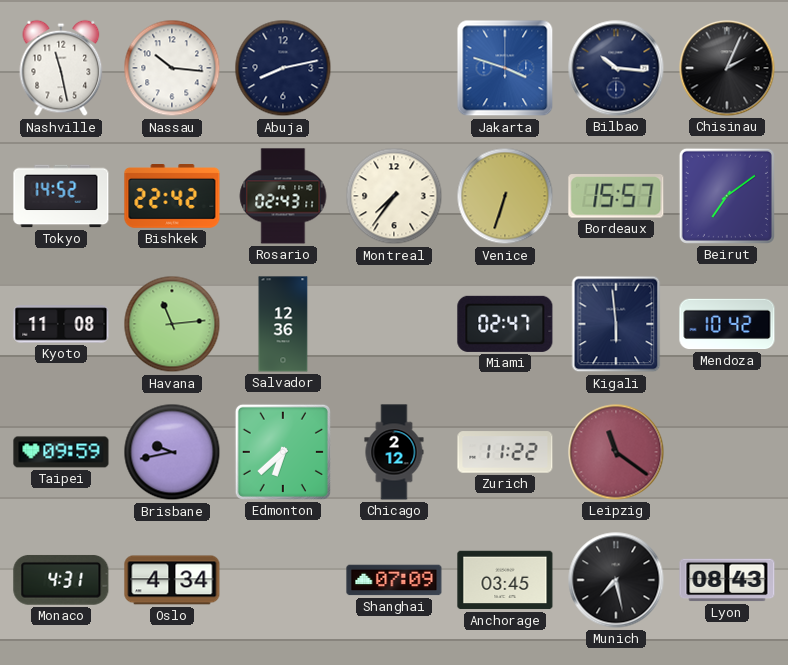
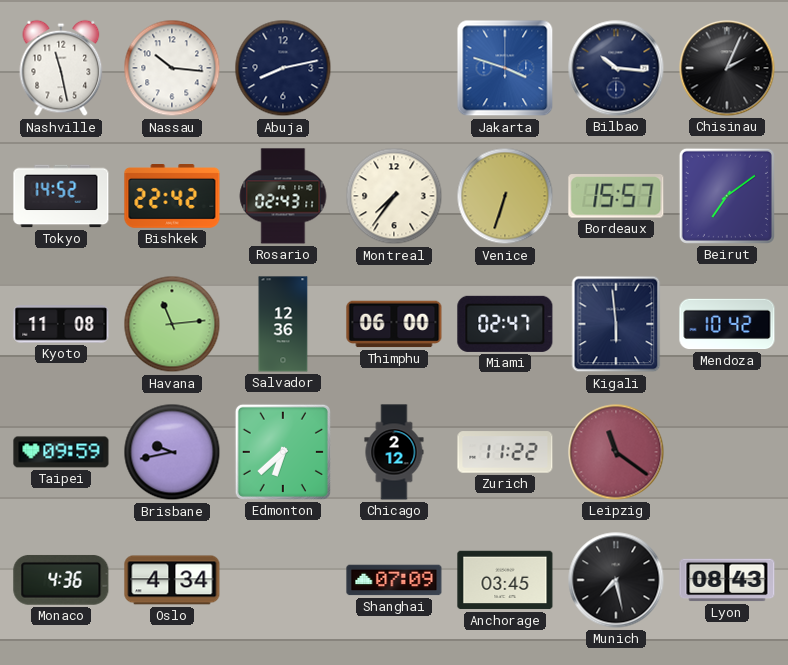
Thimphu: none -> 06:00 (394, 324)
Monaco: 4:31 -> 4:36 (61, 580)
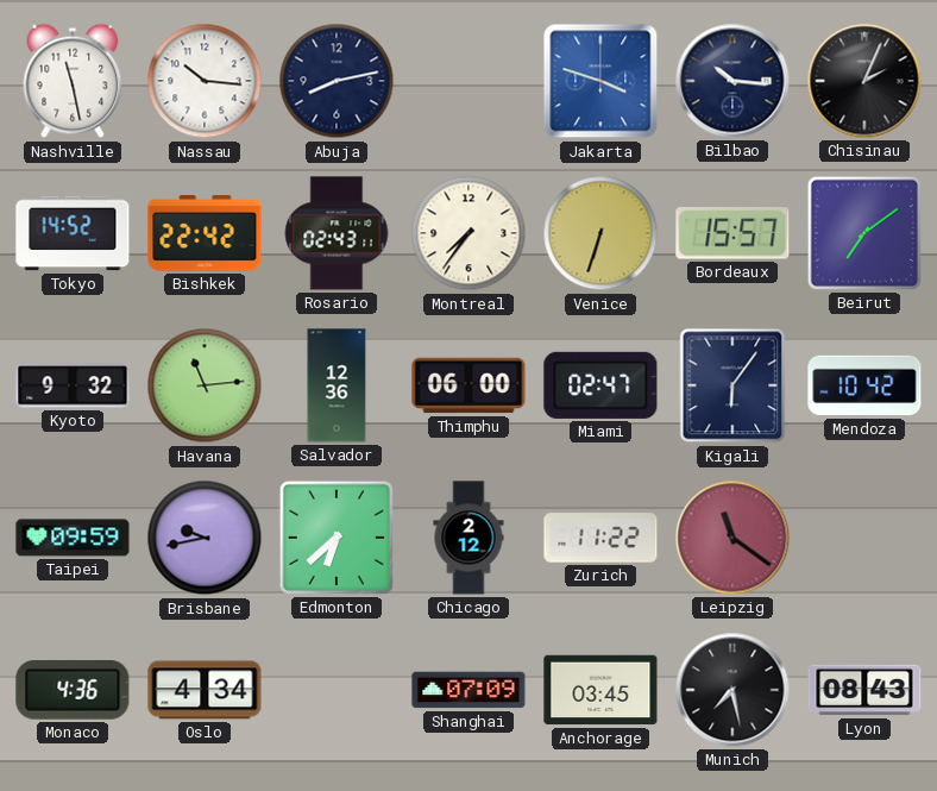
Kyoto: 11:08 -> 9:32 (73, 385)
Kigali: 5:59 -> 6:06 (732, 385)
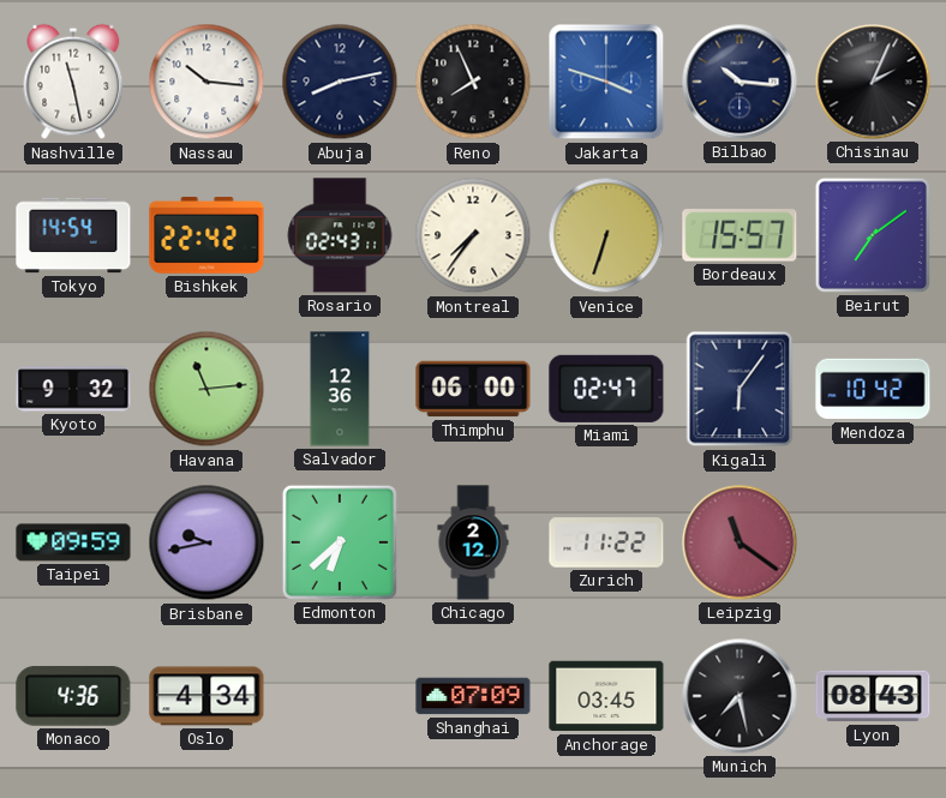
Reno: none -> 7:56 (473, 82)
Tokyo: 14:52 -> 14:54 (73, 235)
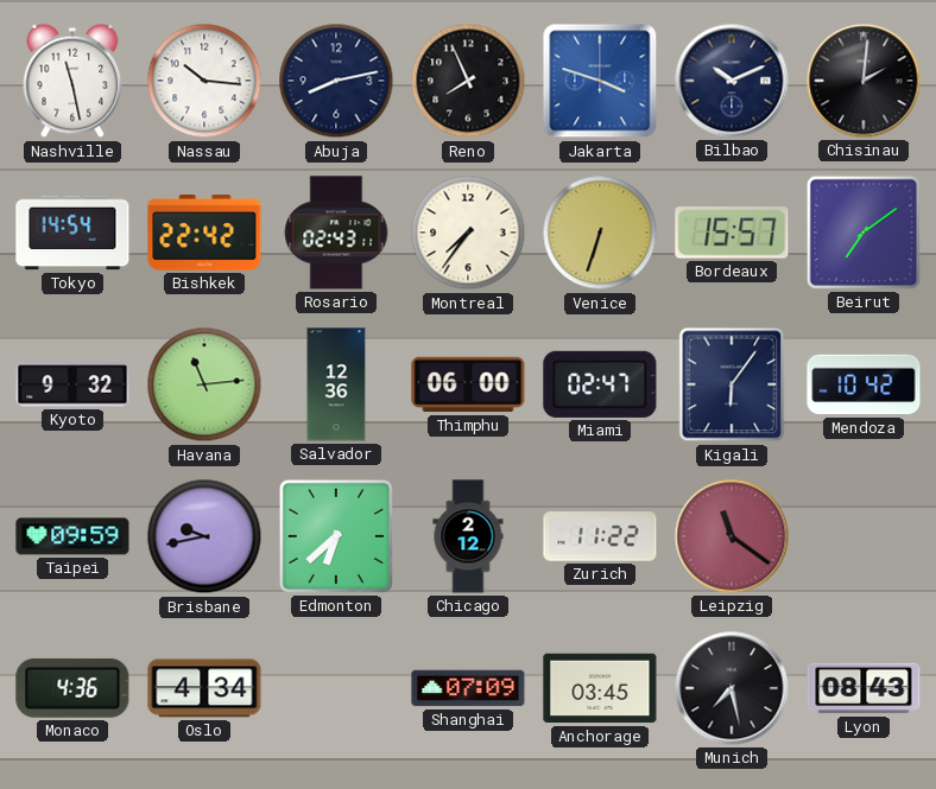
Bilbao: 10:16 -> 10:11 (732, 81)
Chisinau: 2:04 -> 2:01 (864, 81)
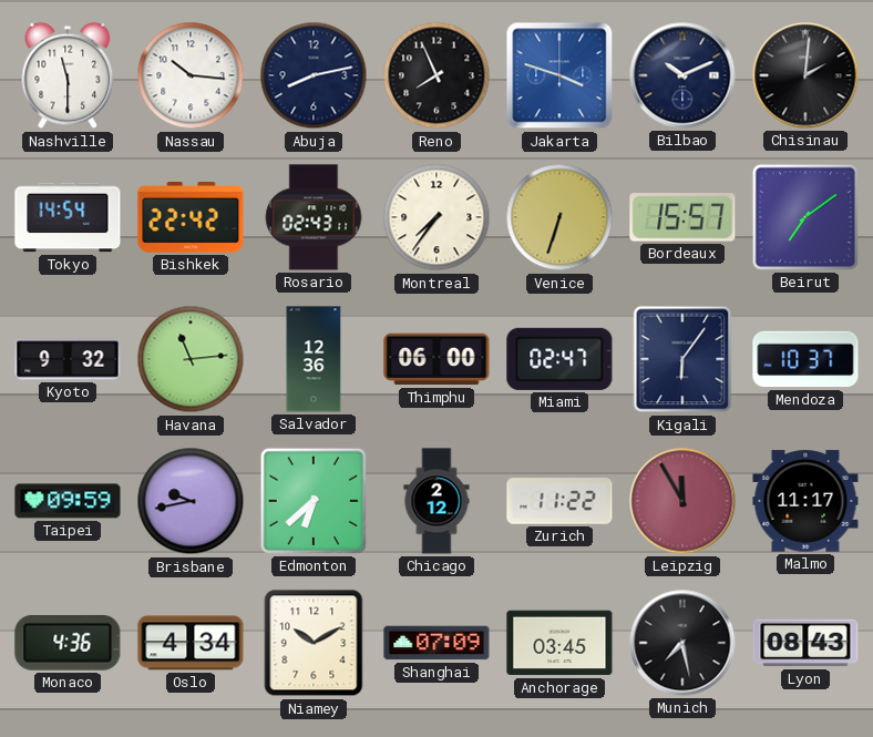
Nashville: 11:28 -> 11:30 (68, 75)
Mendoza: 10:42 -> 10:37 (805, 359)
Leipzig: 11:21 -> 11:55 (682, 501)
Malmo: none -> 11:17 (805, 501)
Niamey: none -> 10:10 (314, 643)
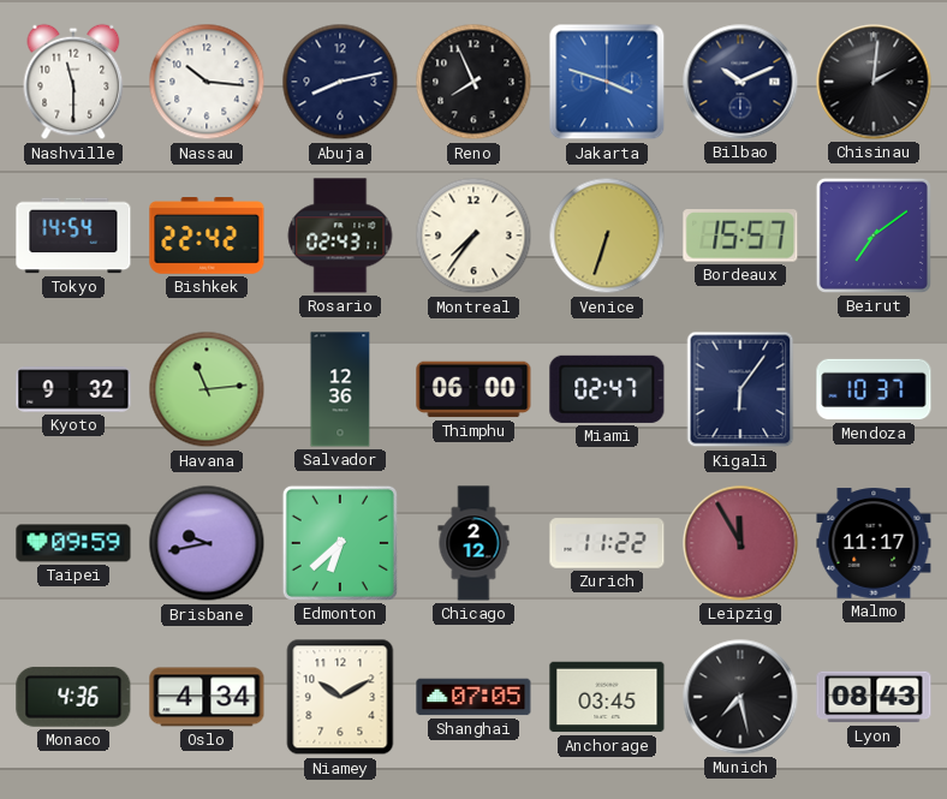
Shanghai: 07:09 -> 07:05 (473, 697)
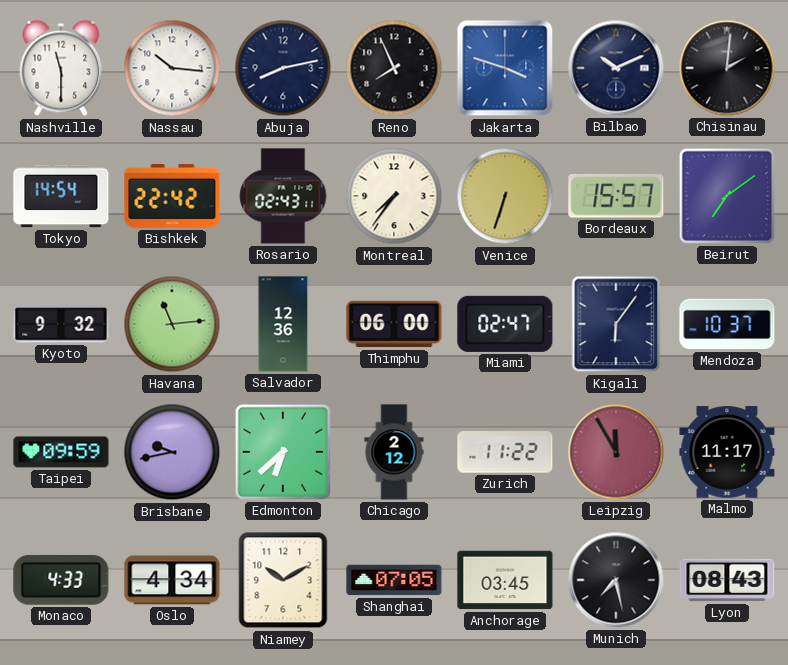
Monaco: 4:36 -> 4:33 (61, 580)
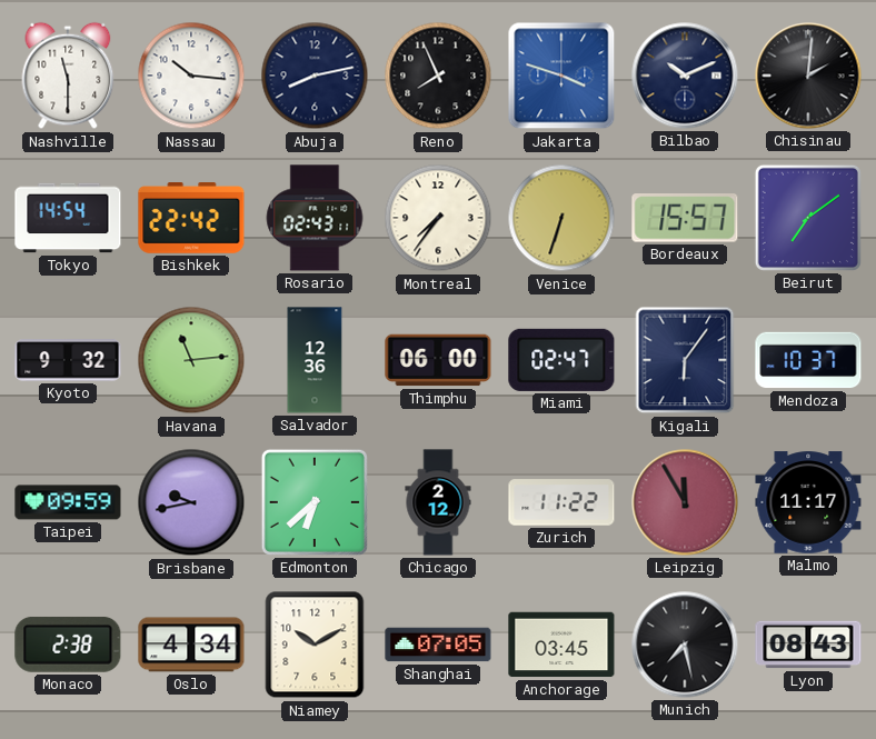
Monaco: 4:33 -> 2:38 (68, 645)
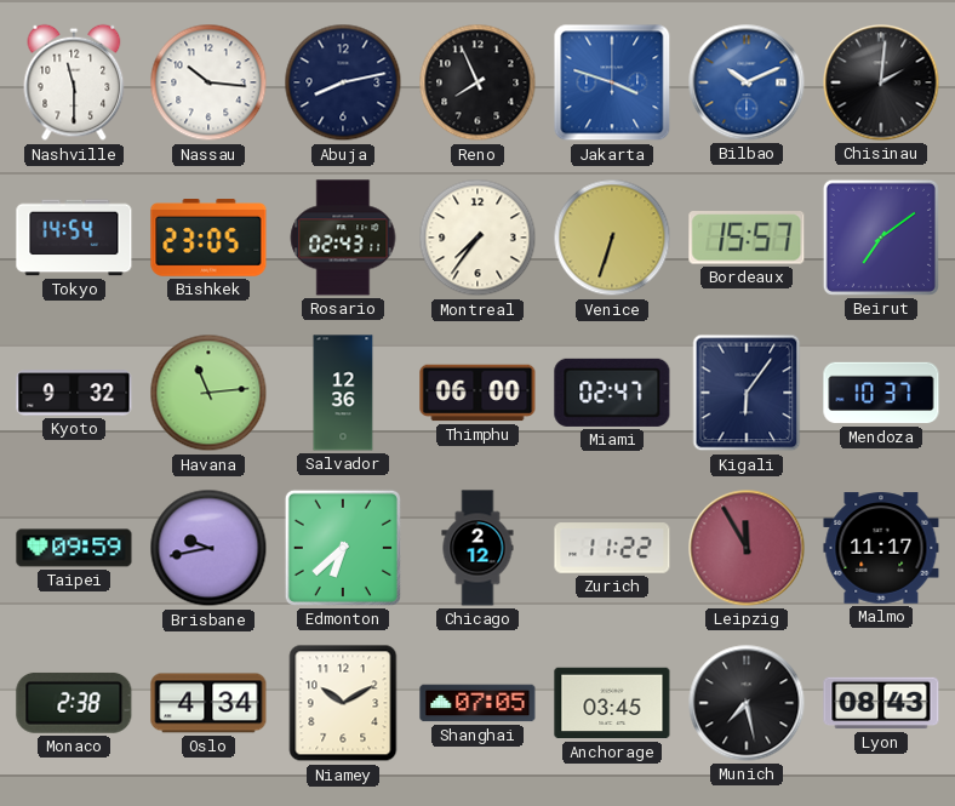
Bilbao dial: navy -> blue (747, 82)
Bishkek: 22:42 -> 23:05 (208, 239)
